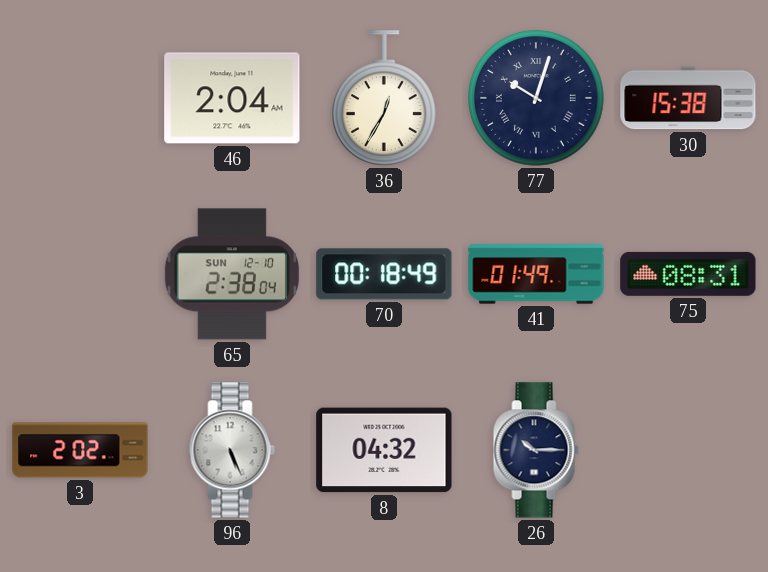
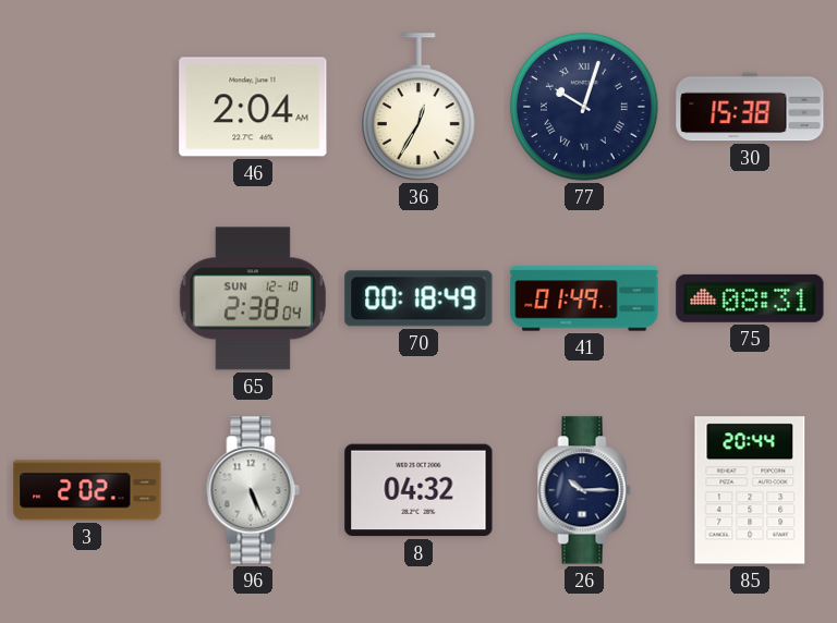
85: none -> 20:44 (750, 490)
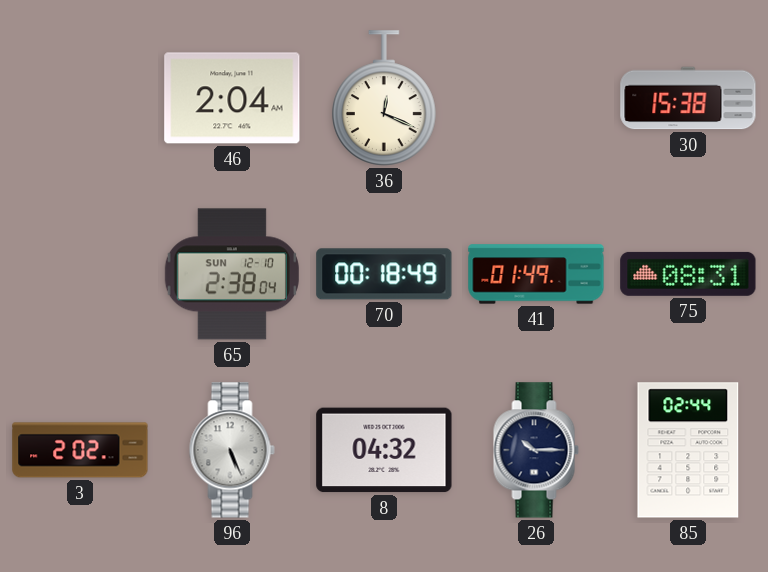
36: 12:35 -> 12:19 (384, 98)
77: 10:03 -> none (585, 108)
85: 20:44 -> 02:44 (688, 450)
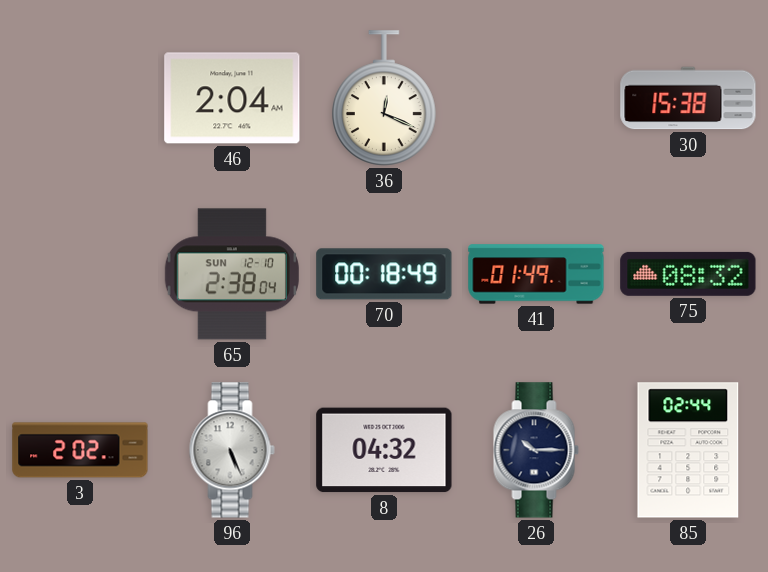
75: 08:31 -> 08:32 (688, 274)
